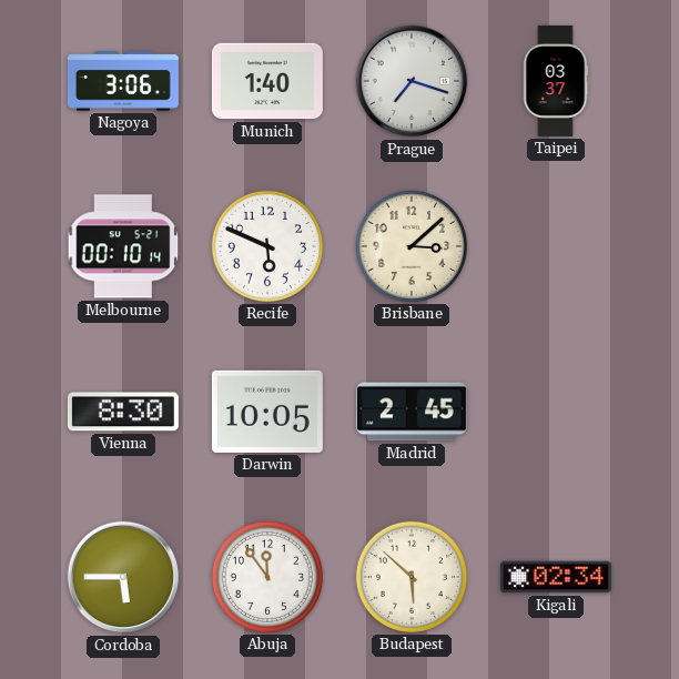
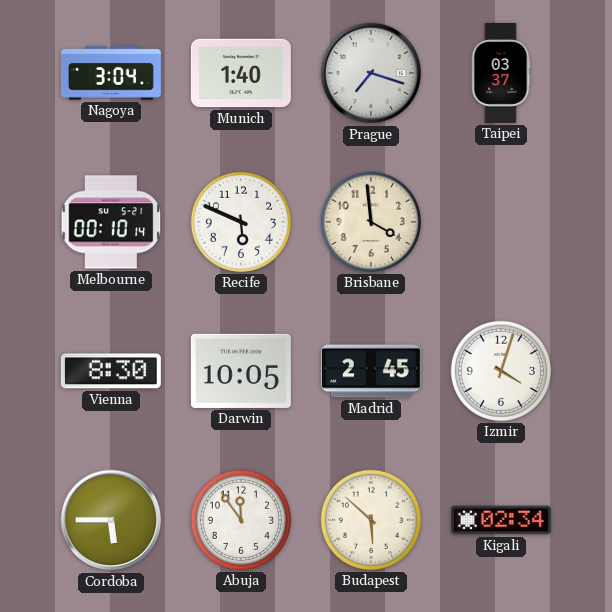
Nagoya: 3:06 -> 3:04 (111, 73)
Brisbane: 3:08 -> 3:59 (371, 222)
Izmir: none -> 4:03 (501, 371)
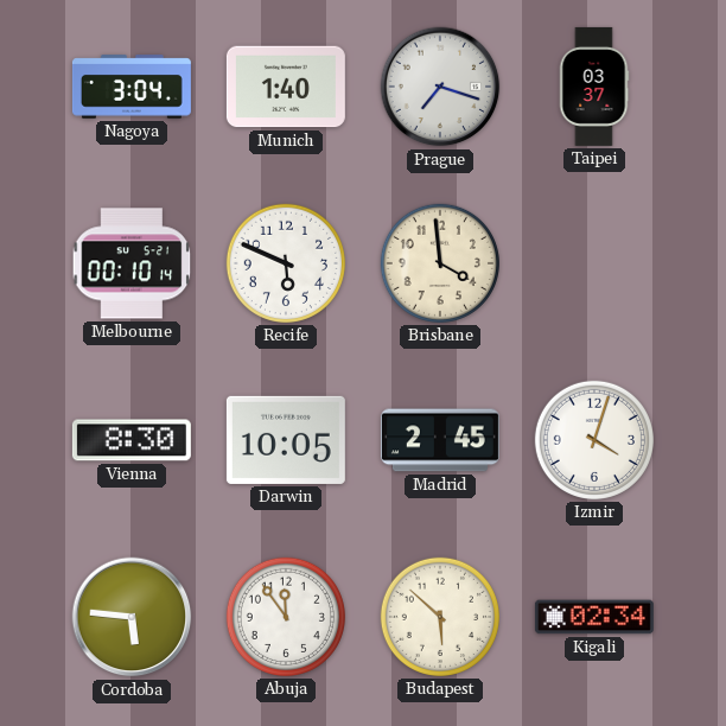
Cordoba: 5:45 -> 5:46 (132, 617)
